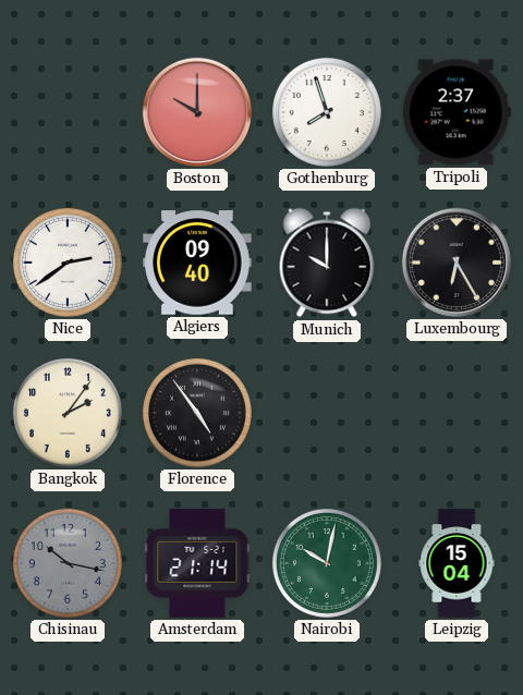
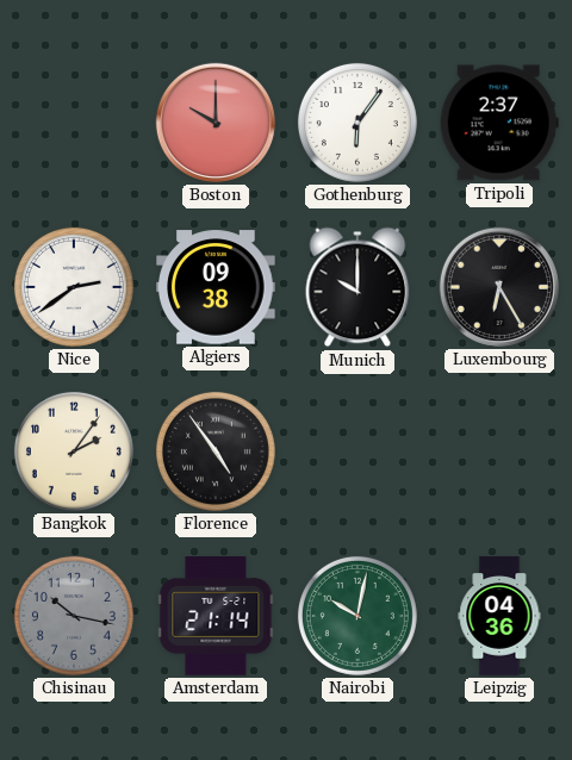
Gothenburg: 7:57 -> 6:06 (357, 123)
Algiers: 09:40 -> 09:38 (216, 287)
Leipzig: 15:04 -> 04:36 (499, 616)
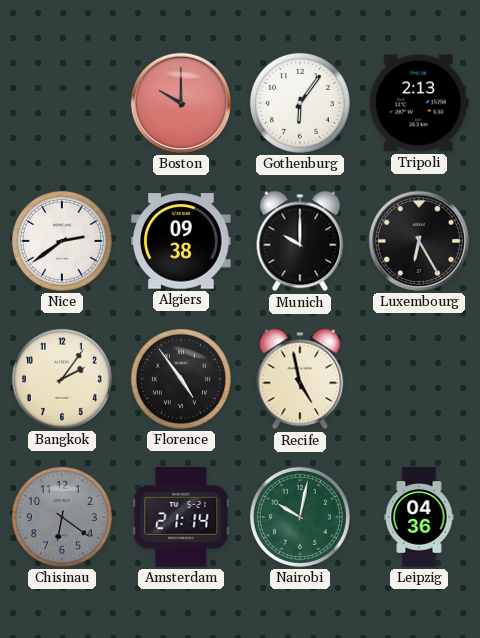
Tripoli: 2:37 -> 2:13 (419, 103)
Recife: none -> 4:58 (300, 379)
Chisinau: 10:17 -> 6:21 (62, 517)
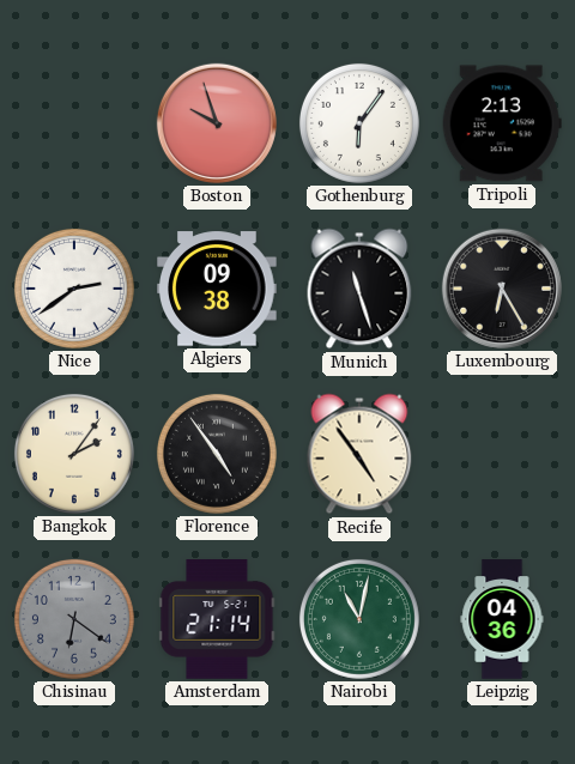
Boston: 10:00 -> 9:57 (217, 123)
Munich: 10:00 -> 11:27 (359, 289)
Recife: 4:58 -> 4:54 (359, 454)
Nairobi: 10:02 -> 11:02 (359, 619)
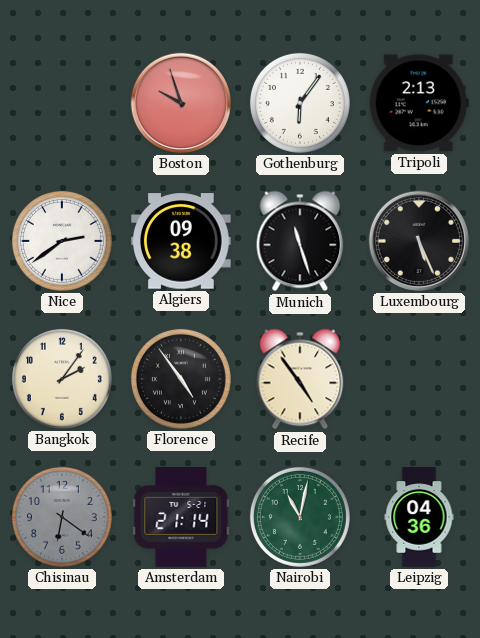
Luxembourg: 6:25 -> 5:26 (419, 241)
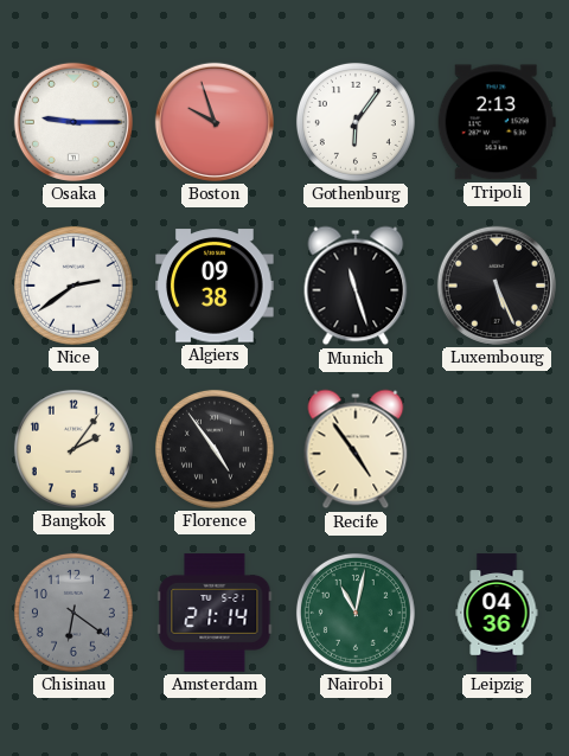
Osaka: none -> 9:15 (73, 122)
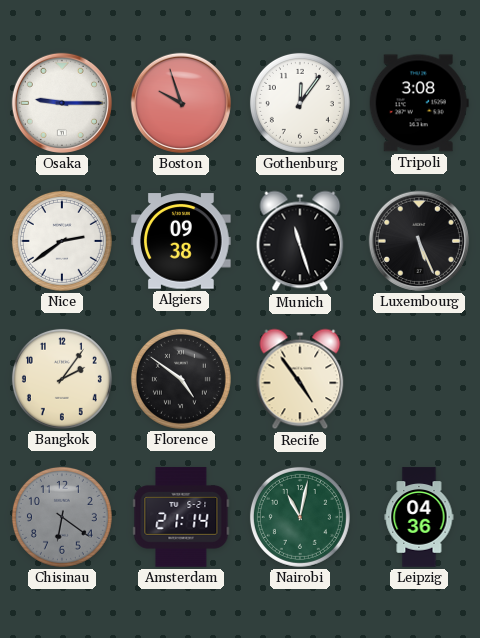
Gothenburg: 6:06 -> 12:06 (300, 103)
Tripoli: 2:13 -> 3:08 (419, 103)
Florence: 4:54 -> 4:51 (181, 379)
